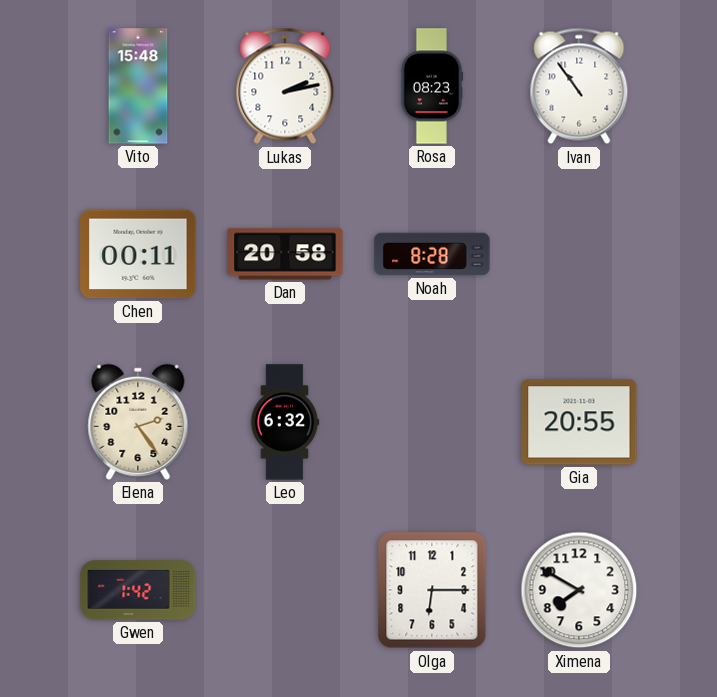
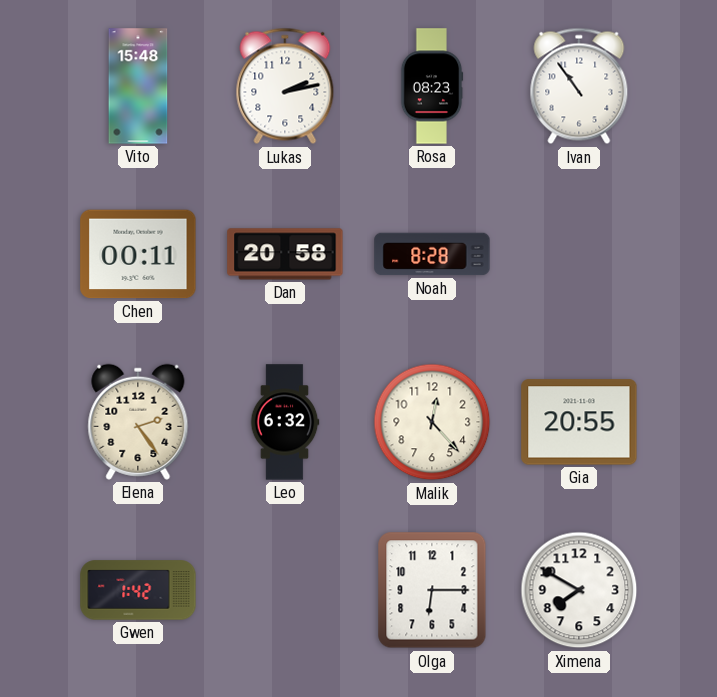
Malik: none -> 12:23 (432, 422)
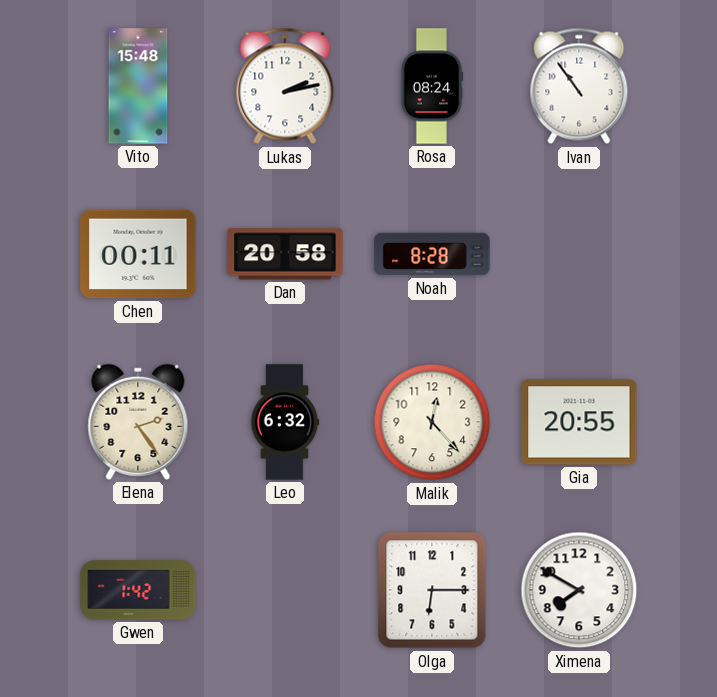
Rosa: 08:23 -> 08:24 (432, 86)
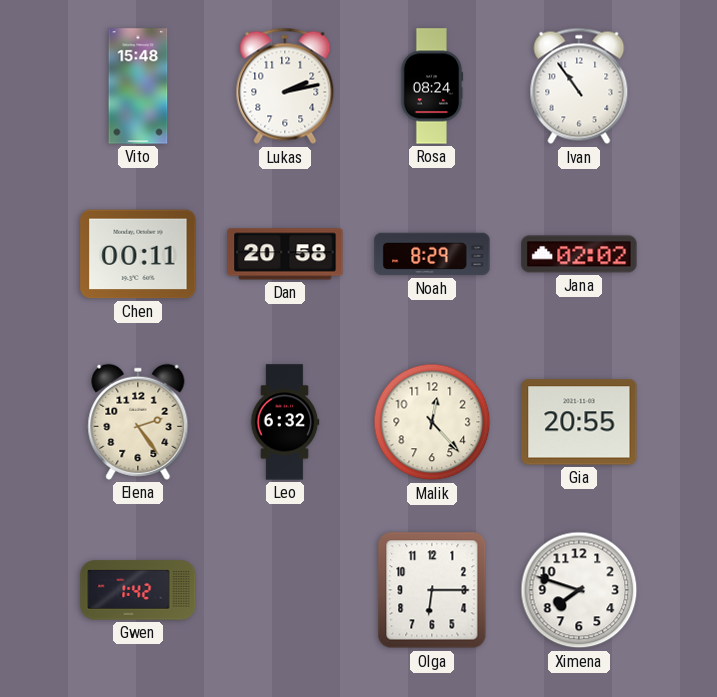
Noah: 8:28 -> 8:29 (432, 254)
Jana: none -> 02:02 (579, 254)
Ximena: 7:50 -> 7:48 (579, 590)
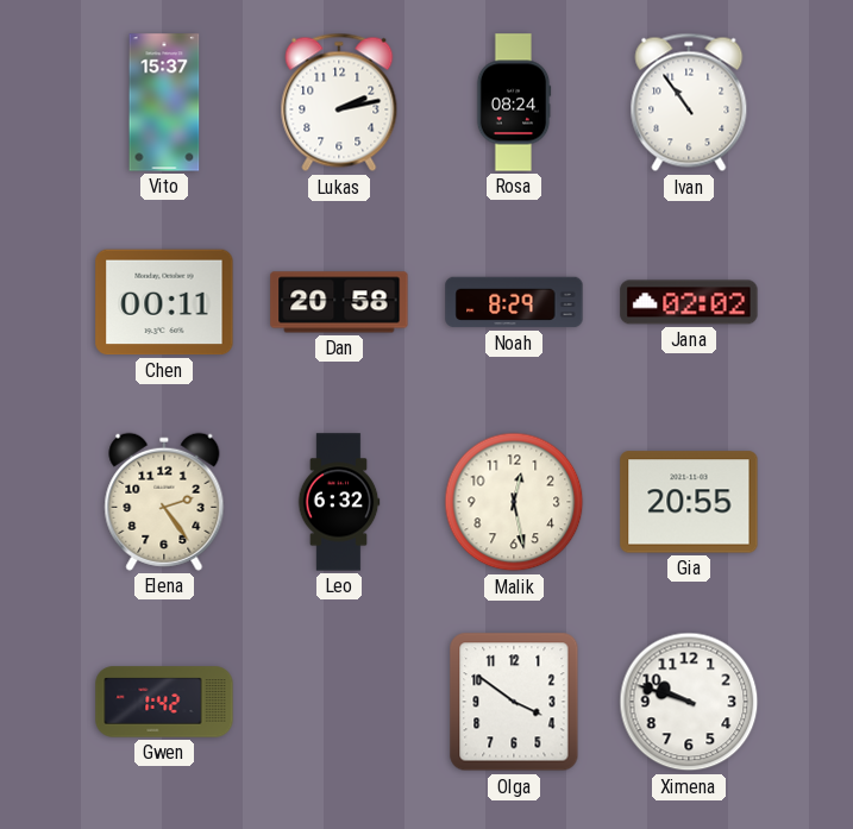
Vito: 15:48 -> 15:37 (164, 102)
Malik: 12:23 -> 12:28 (514, 502)
Olga: 6:15 -> 3:51 (514, 702)
Ximena: 7:48 -> 9:48 (689, 702)
